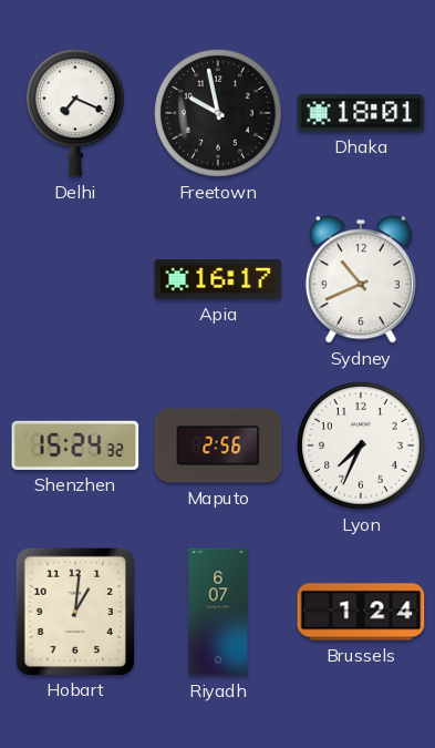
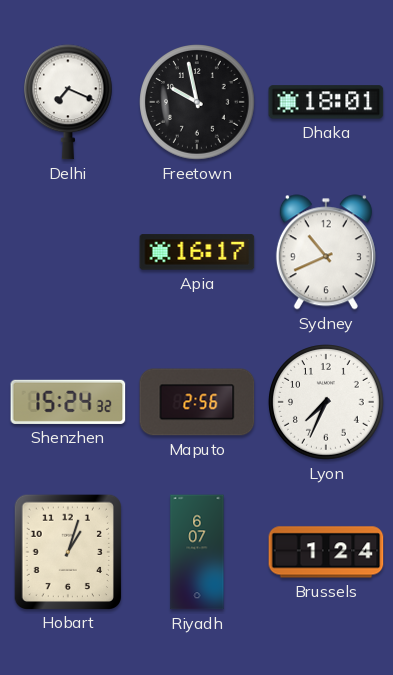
Hobart: 1:01 -> 1:03 (67, 551)
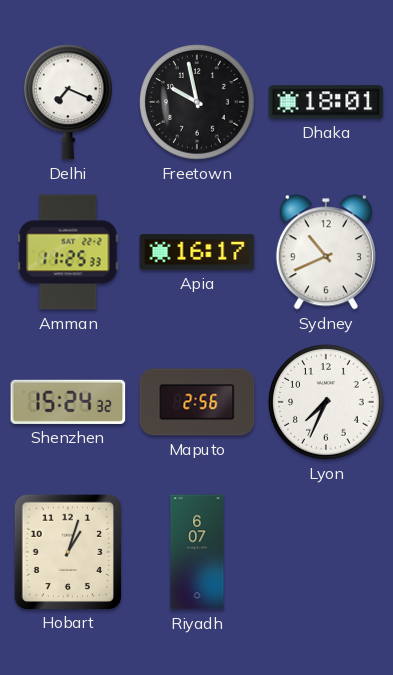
Amman: none -> 11:25 (68, 252)
Brussels: 1:24 -> none (326, 552)
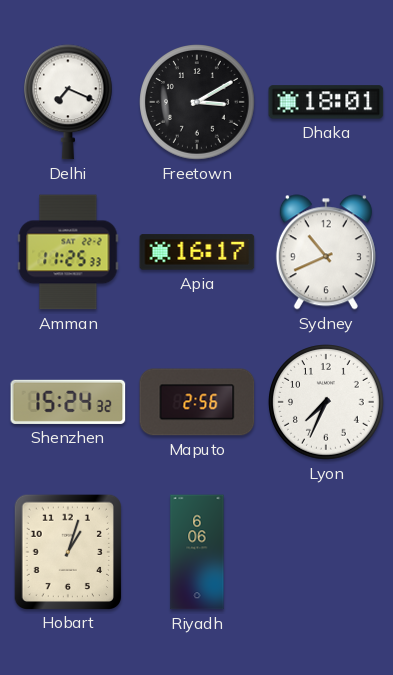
Freetown: 9:58 -> 3:10 (197, 102)
Riyadh: 6:07 -> 6:06 (197, 552)
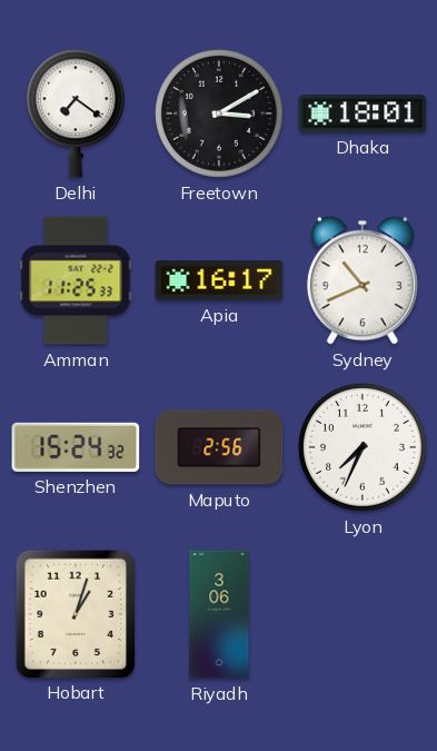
Delhi: 7:19 -> 7:21 (77, 113)
Riyadh: 6:06 -> 3:06 (219, 614)
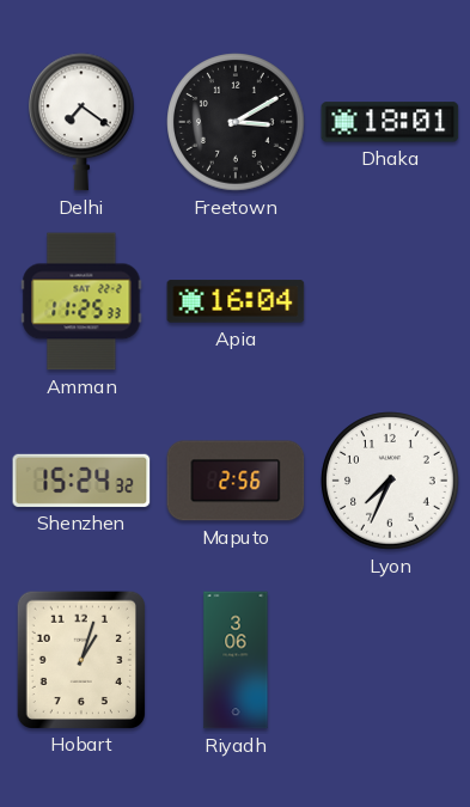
Apia: 16:17 -> 16:04 (236, 301)
Sydney: 10:41 -> none (362, 280)
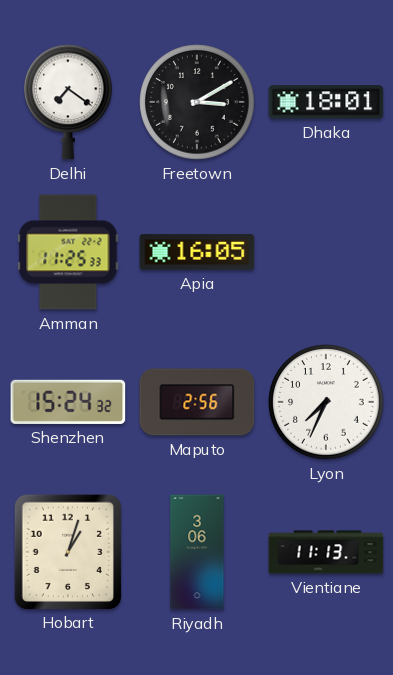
Apia: 16:04 -> 16:05 (197, 252)
Vientiane: none -> 11:13 (326, 552)
